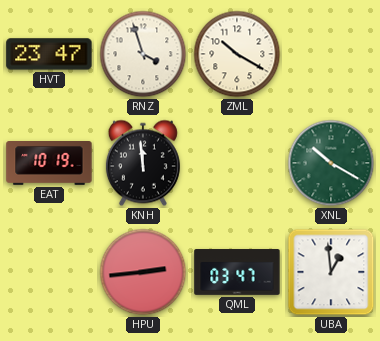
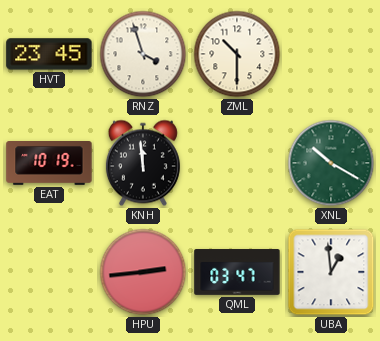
HVT: 23:47 -> 23:45 (49, 54)
ZML: 10:20 -> 10:30 (237, 54)
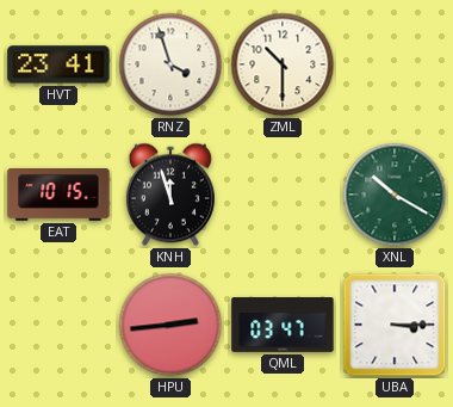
HVT: 23:45 -> 23:41 (58, 64)
EAT: 10:19 -> 10:15 (58, 196)
KNH: 11:59 -> 11:57 (170, 195)
UBA: 12:59 -> 3:15 (395, 325)
